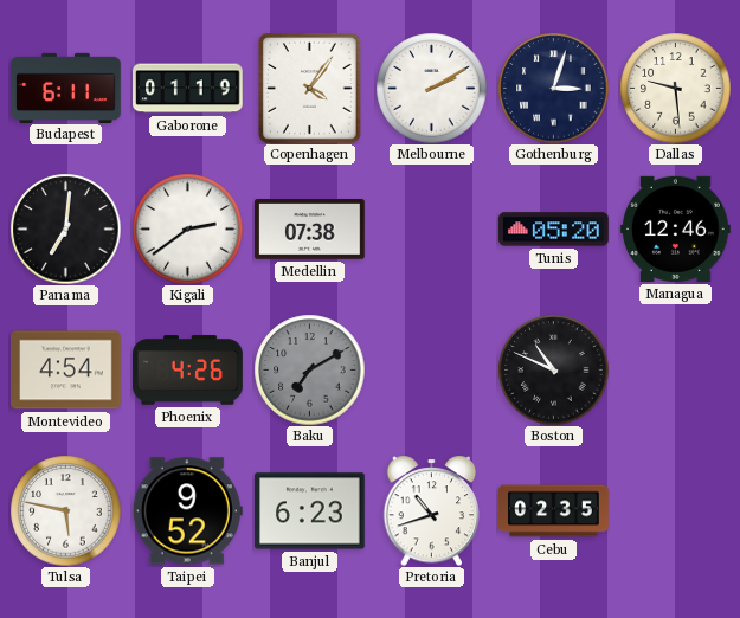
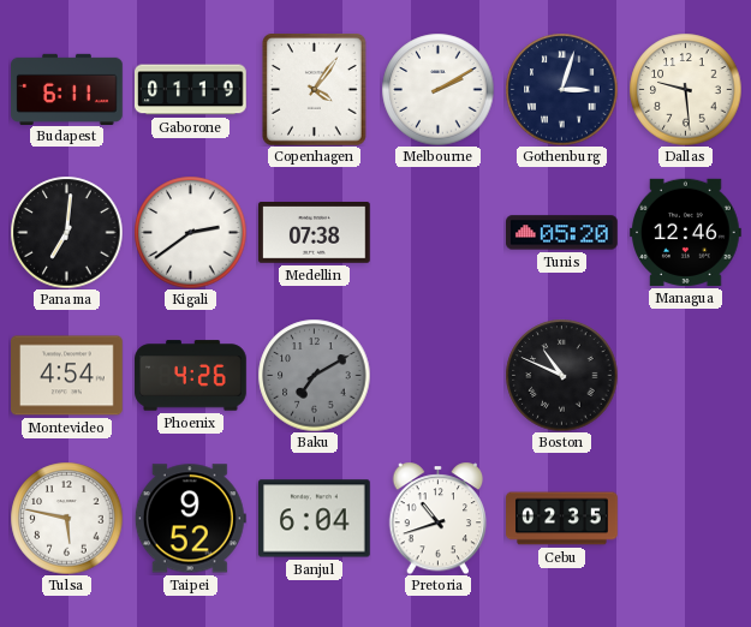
Banjul: 6:23 -> 6:04 (315, 519)
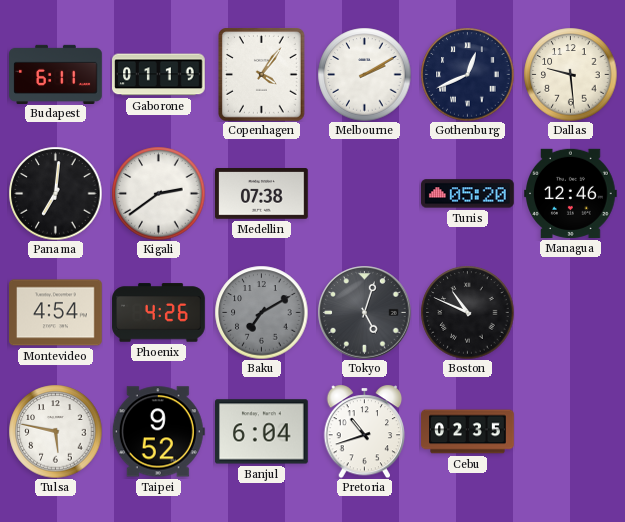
Gothenburg: 3:03 -> 12:41 (467, 74)
Tokyo: none -> 5:03 (364, 312)
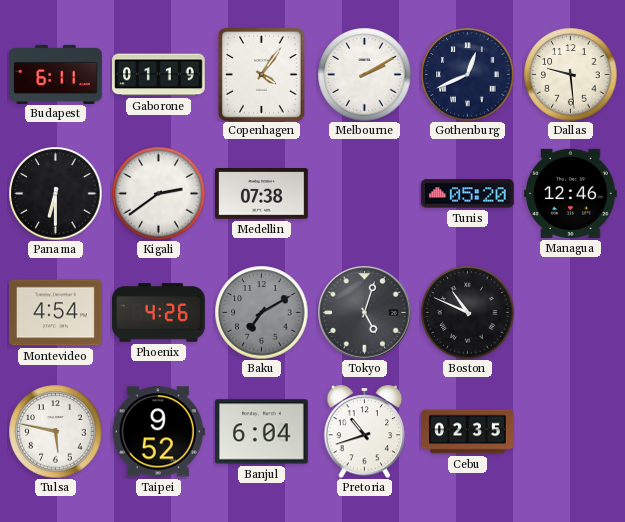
Panama: 7:01 -> 6:30 (55, 193)
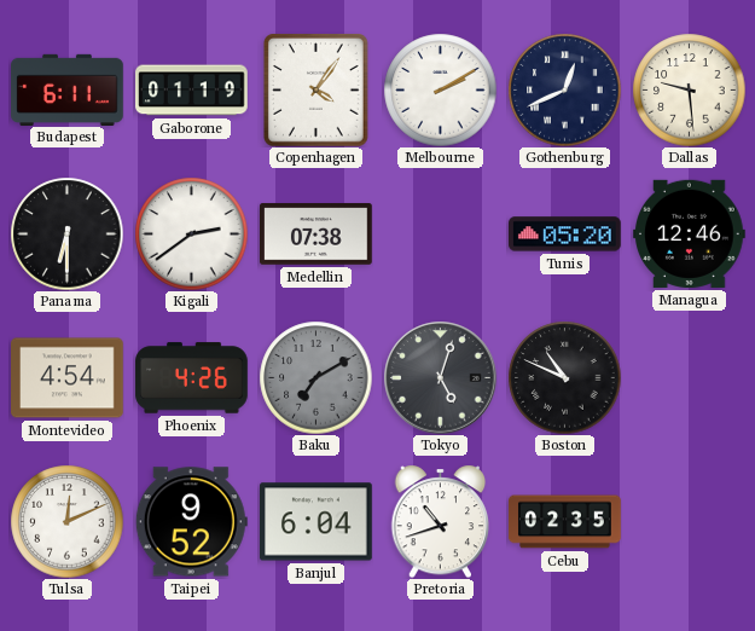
Tulsa: 5:47 -> 12:11 (66, 521)
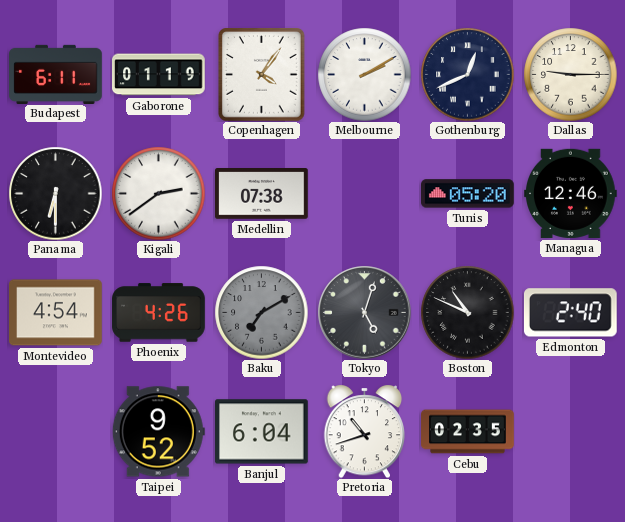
Dallas: 9:29 -> 9:15 (570, 74)
Edmonton: none -> 2:40 (570, 313)
Tulsa: 12:11 -> none (66, 521)
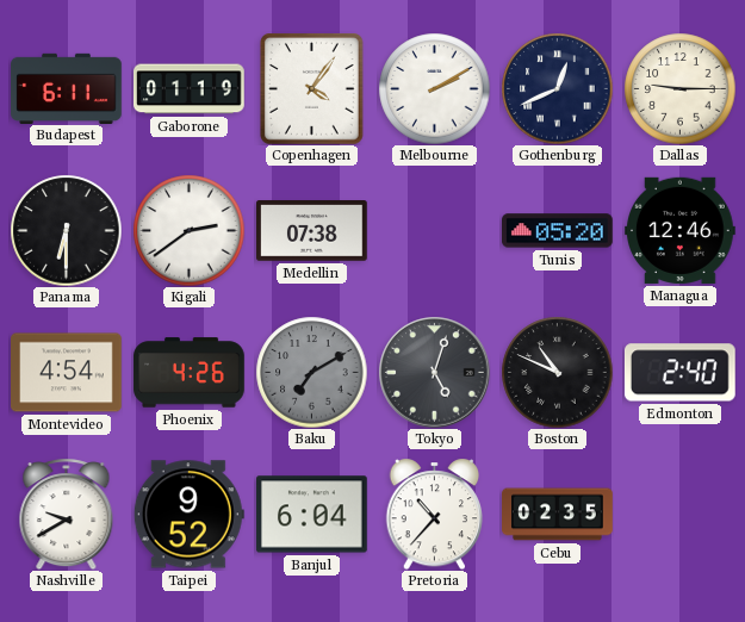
Nashville: none -> 9:40 (67, 514)
Pretoria: 10:42 -> 10:37 (435, 514)
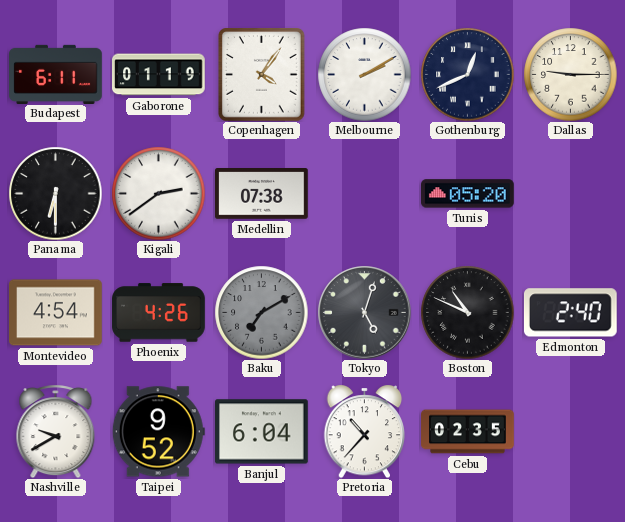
Managua: 12:46 -> none (681, 230)
